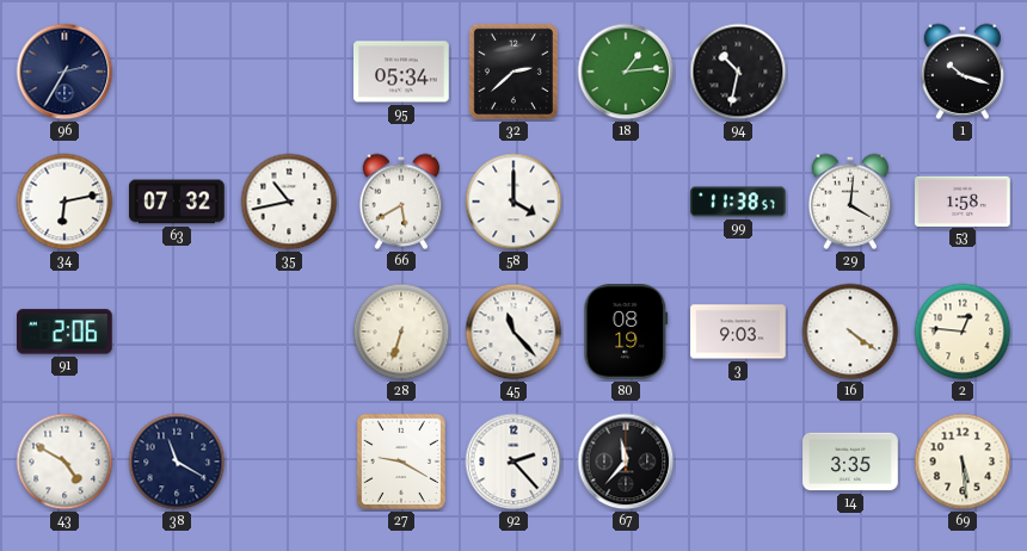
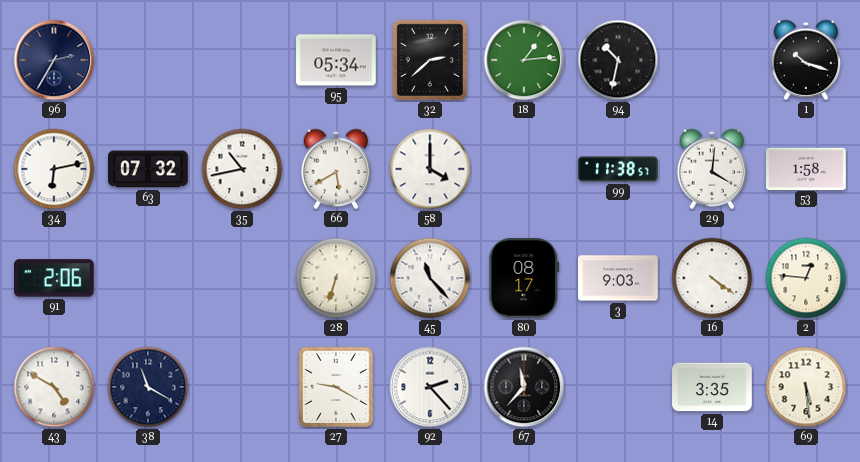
80: 08:19 -> 08:17 (524, 279)
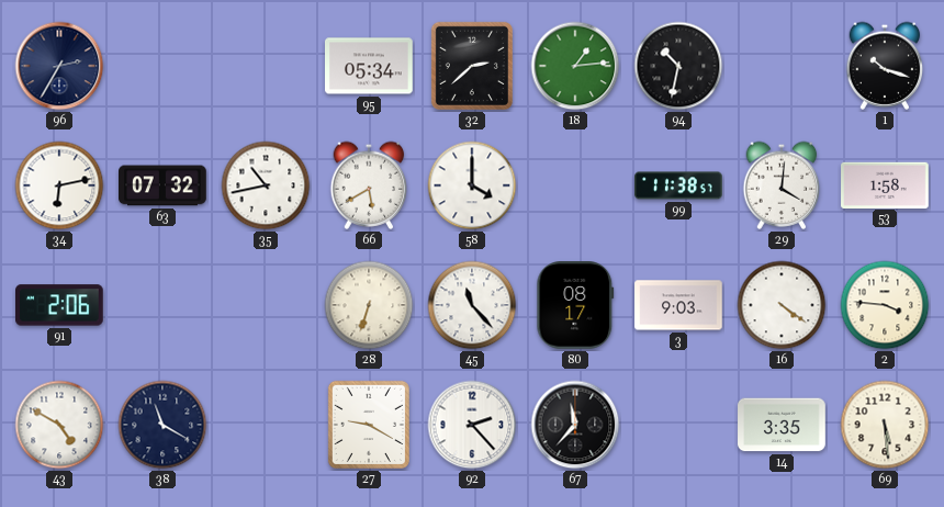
2: 12:46 -> 3:46 (885, 305)
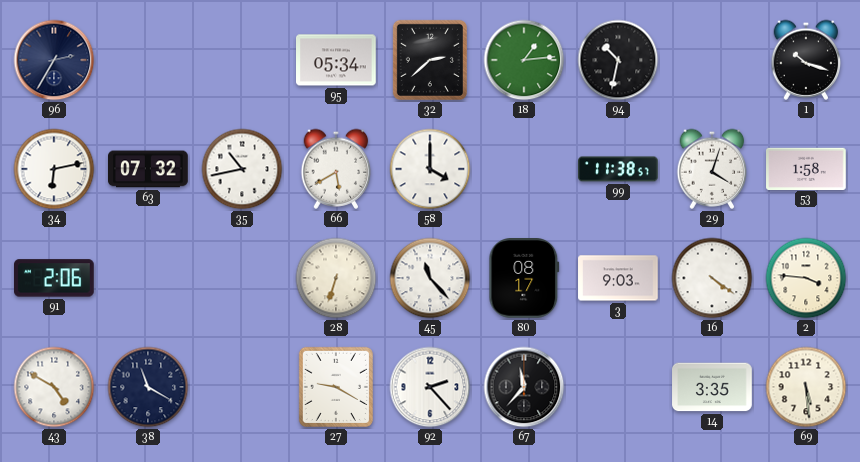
29: 4:01 -> 4:03 (712, 169)
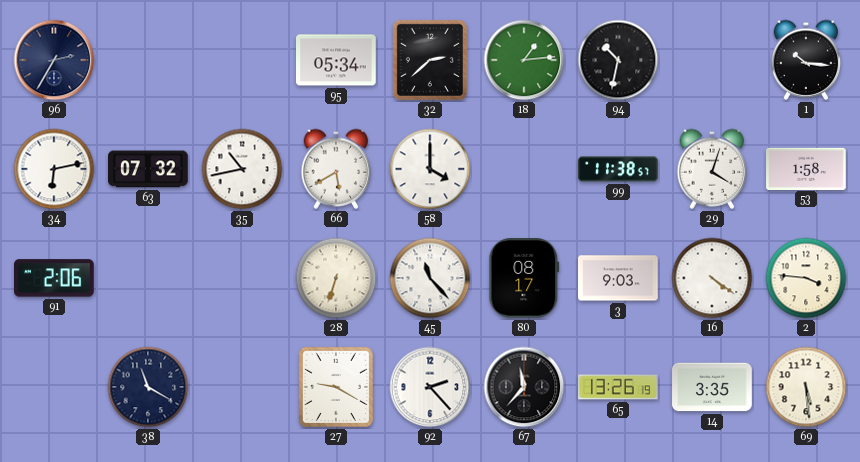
1: 10:18 -> 10:16 (806, 60)
43: 4:50 -> none (54, 387)
65: none -> 13:26 (618, 387)
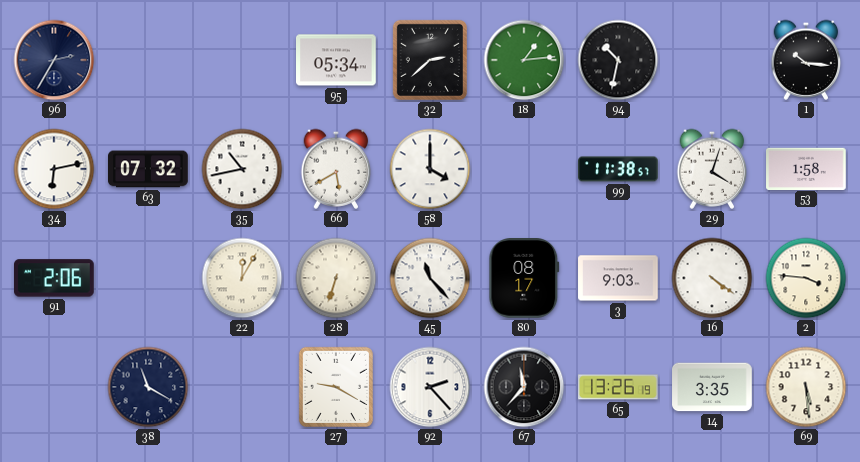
22: none -> 12:05 (242, 278)
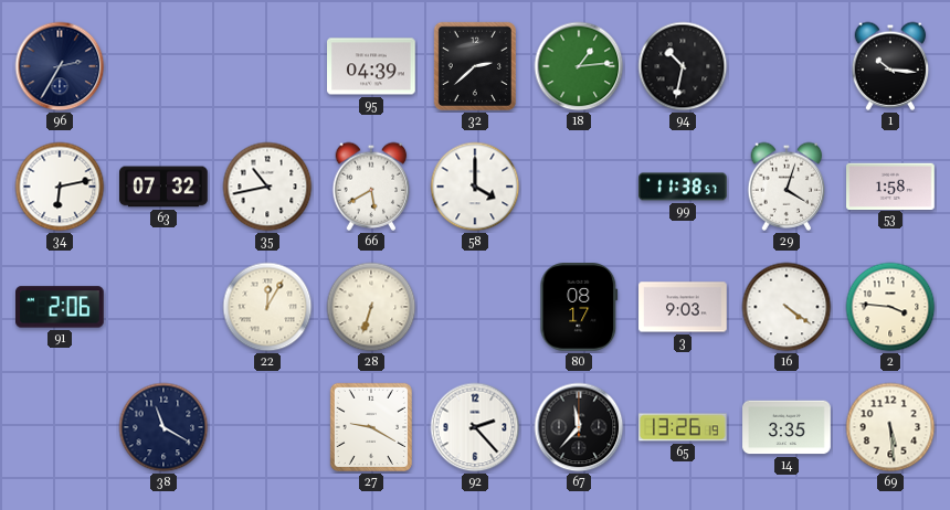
95: 05:34 -> 04:39 (371, 66)
45: 11:23 -> none (430, 278)
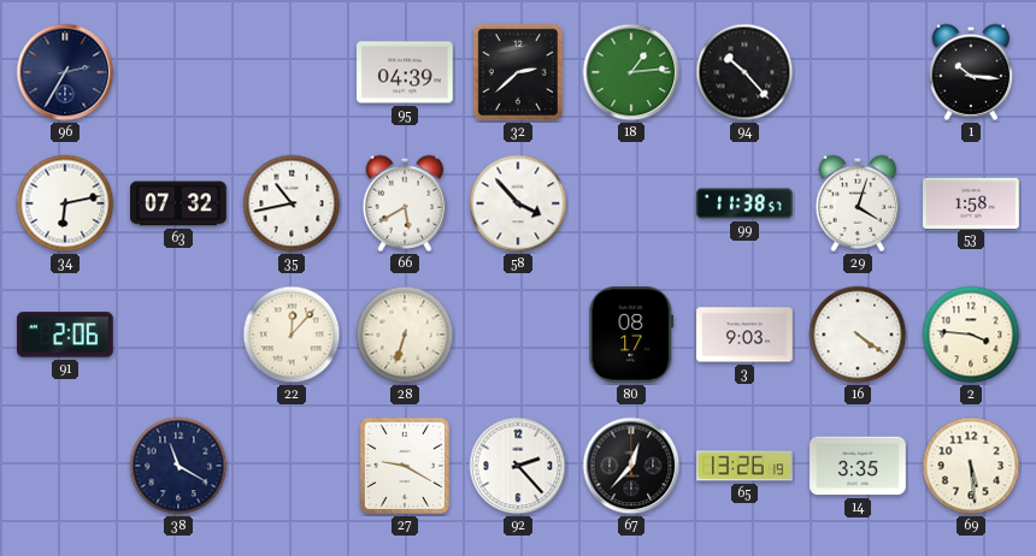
94: 10:32 -> 10:23 (744, 72)
58: 4:00 -> 3:53 (518, 203)
22: 12:05 -> 12:07 (292, 335)
67: 11:37 -> 12:37 (631, 466)
